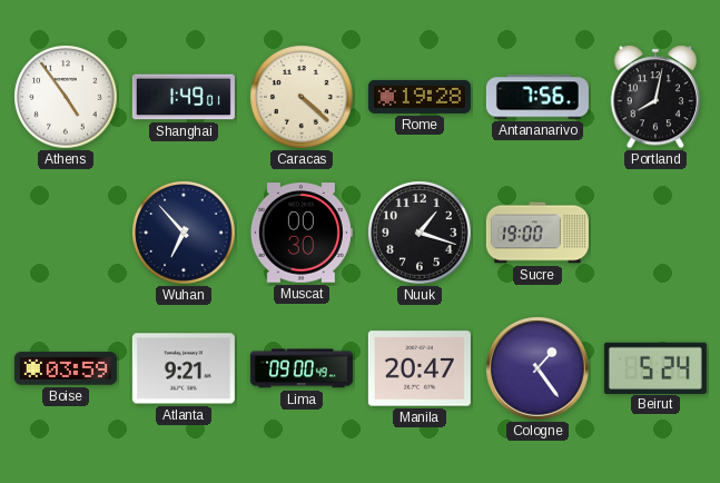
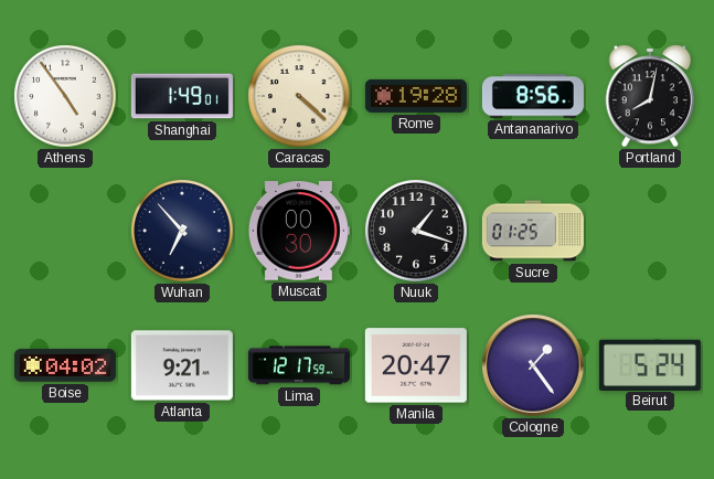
Antananarivo: 7:56 -> 8:56 (533, 96)
Sucre: 19:00 -> 01:25 (533, 231)
Boise: 03:59 -> 04:02 (65, 365)
Lima: 09:00 -> 12:17 (299, 365)
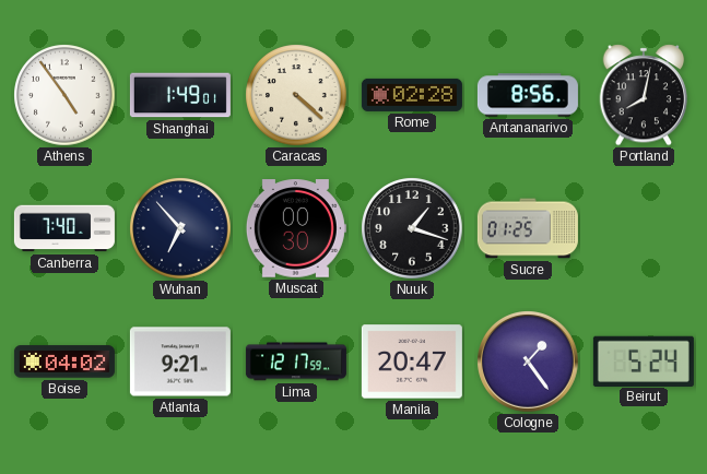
Rome: 19:28 -> 02:28 (412, 95)
Canberra: none -> 7:40 (64, 228)
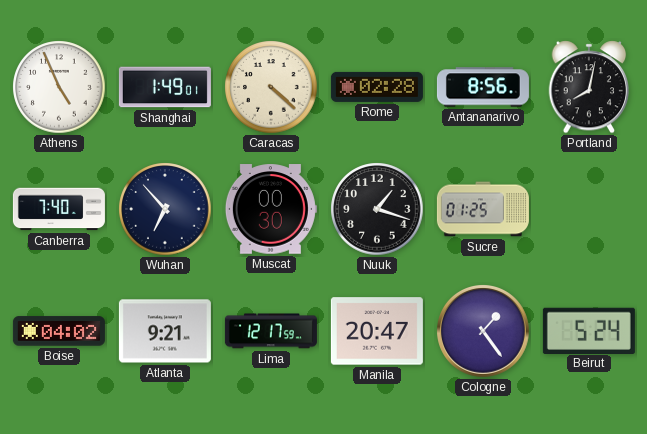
Athens: 4:54 -> 4:56 (59, 87)
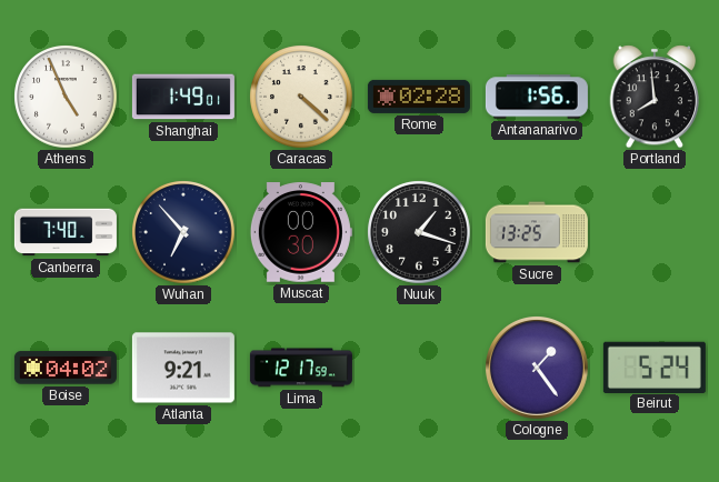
Antananarivo: 8:56 -> 1:56 (537, 97)
Portland: 8:02 -> 7:59 (655, 97)
Sucre: 01:25 -> 13:25 (537, 232)
Manila: 20:47 -> none (377, 331)
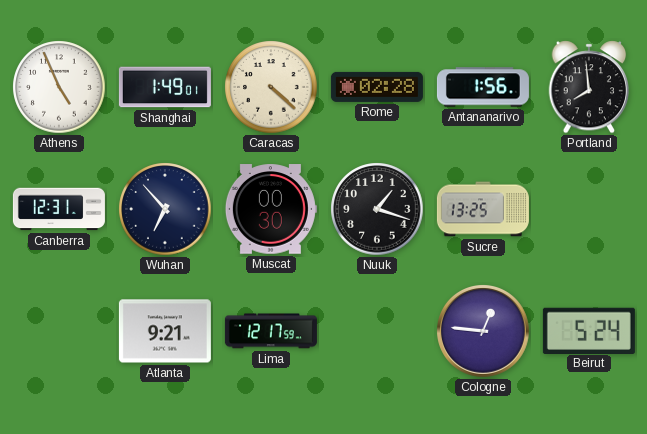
Canberra: 7:40 -> 12:31 (59, 209)
Boise: 04:02 -> none (66, 368)
Cologne: 1:24 -> 12:46 (484, 332)
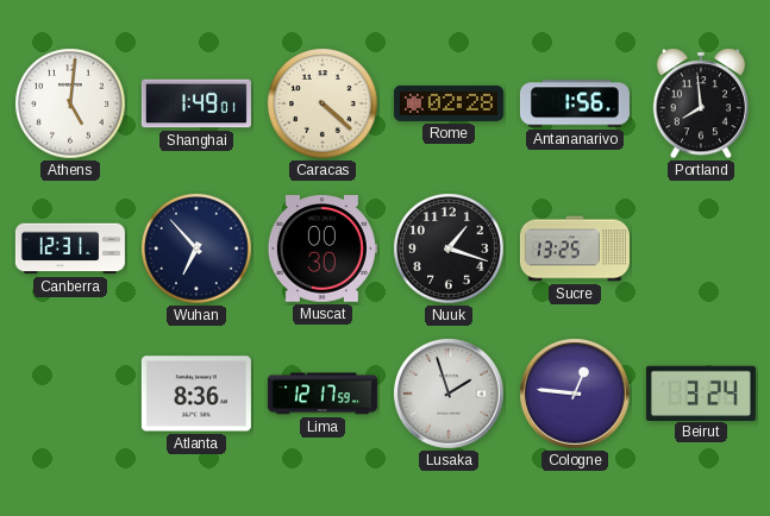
Athens: 4:56 -> 5:01 (70, 103)
Atlanta: 9:21 -> 8:36 (196, 394)
Lusaka: none -> 1:57 (450, 395)
Beirut: 5:24 -> 3:24 (701, 392)
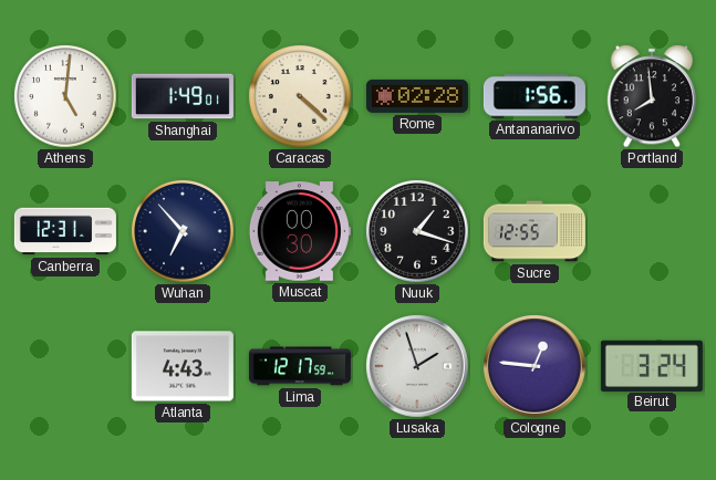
Sucre: 13:25 -> 12:55 (535, 231)
Atlanta: 8:36 -> 4:43 (183, 366)
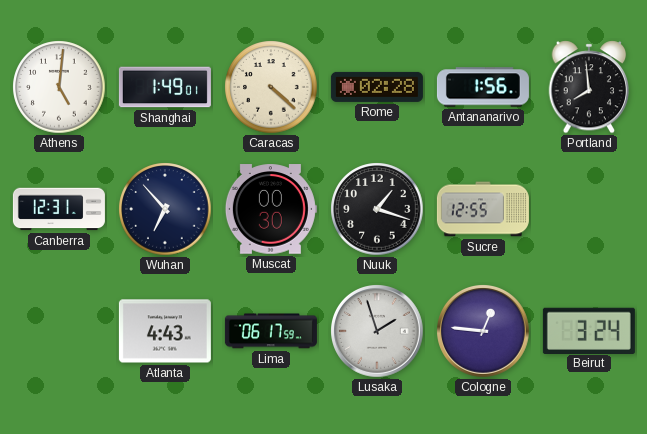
Lima: 12:17 -> 06:17 (271, 331)
